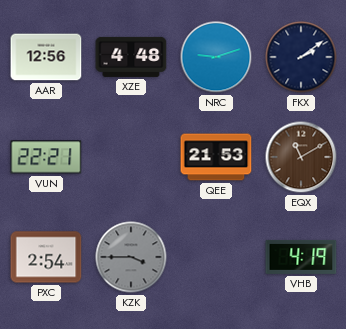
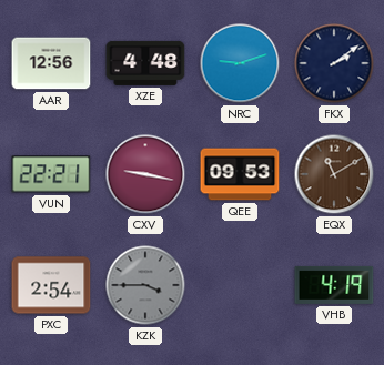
CXV: none -> 9:17 (145, 174)
QEE: 21:53 -> 09:53 (240, 174)
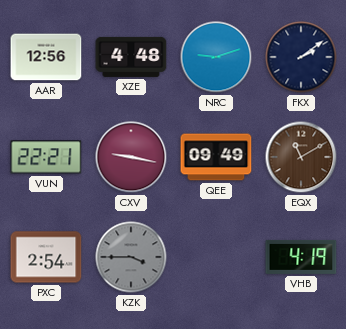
QEE: 09:53 -> 09:49 (216, 157)
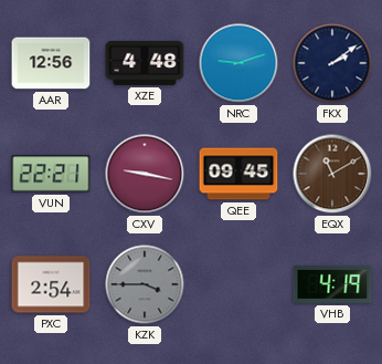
QEE: 09:49 -> 09:45 (238, 174)
